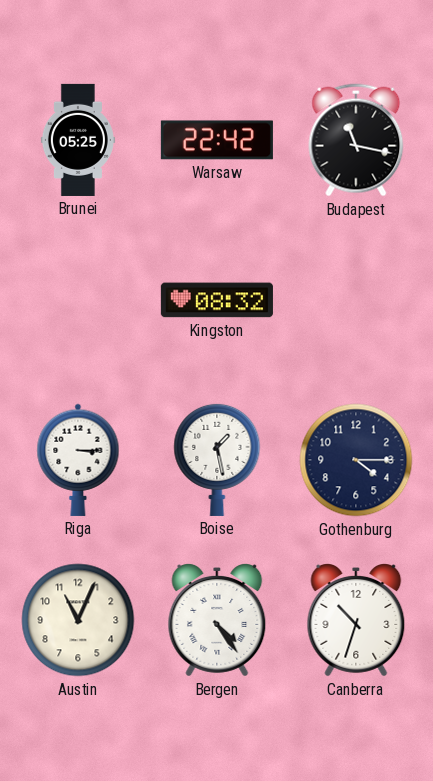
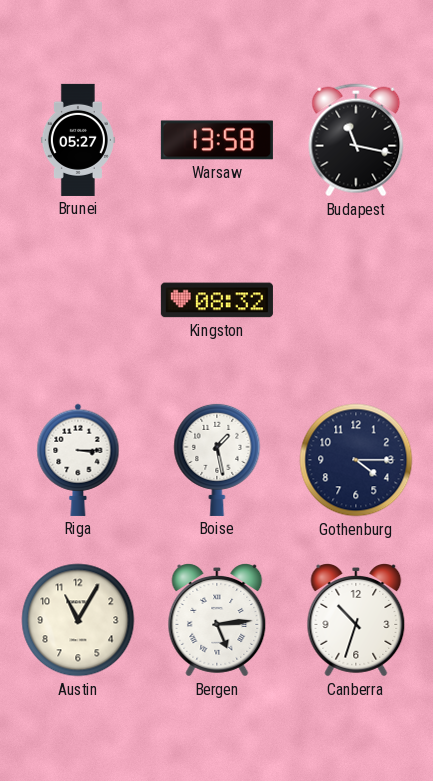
Brunei: 05:25 -> 05:27 (78, 140)
Warsaw: 22:42 -> 13:58 (217, 140)
Austin: 11:04 -> 11:05 (78, 620)
Bergen: 4:24 -> 5:14 (217, 621)
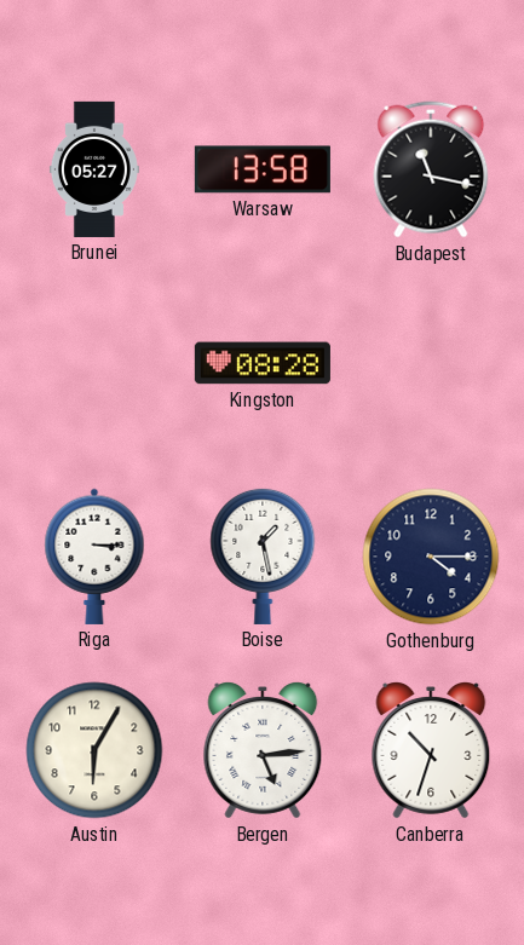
Kingston: 08:32 -> 08:28 (263, 363)
Austin: 11:05 -> 6:05 (94, 750)
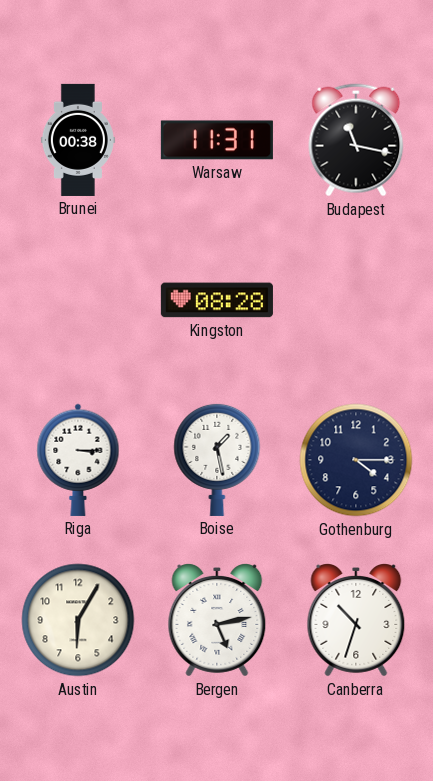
Brunei: 05:27 -> 00:38 (78, 140)
Warsaw: 13:58 -> 11:31 (217, 140)
Bergen: 5:14 -> 5:13 (217, 621)
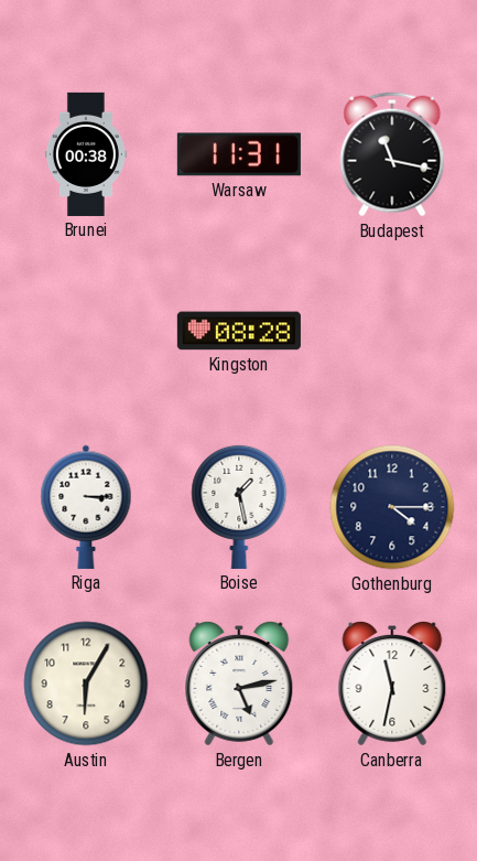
Canberra: 10:33 -> 11:32 (392, 685)
